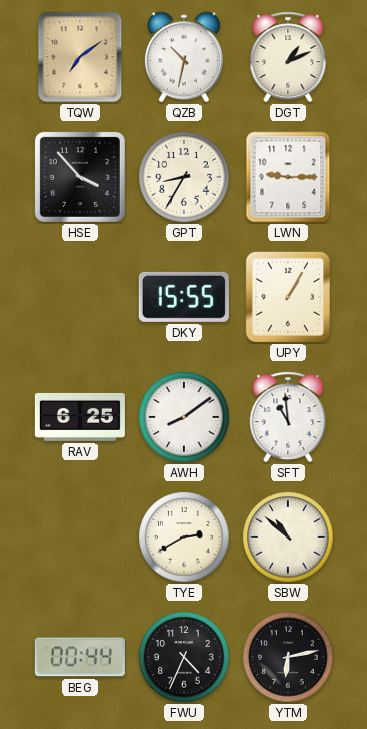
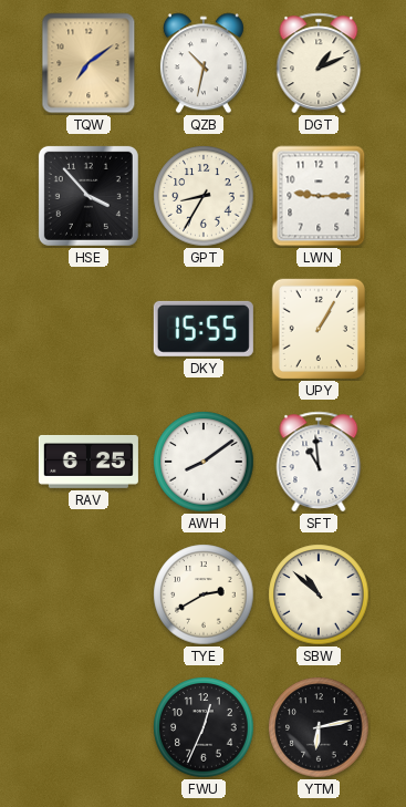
BEG: 00:44 -> none (80, 657)
FWU: 4:34 -> 12:34 (204, 727)
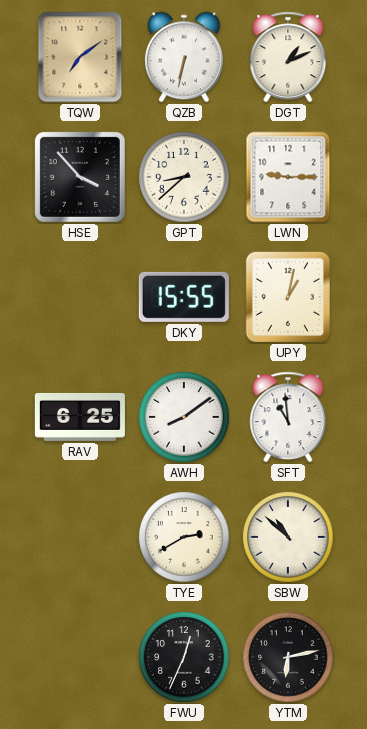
QZB: 10:32 -> 6:32 (184, 57)
GPT: 8:35 -> 8:38 (184, 177)
UPY: 1:05 -> 1:02 (287, 297)
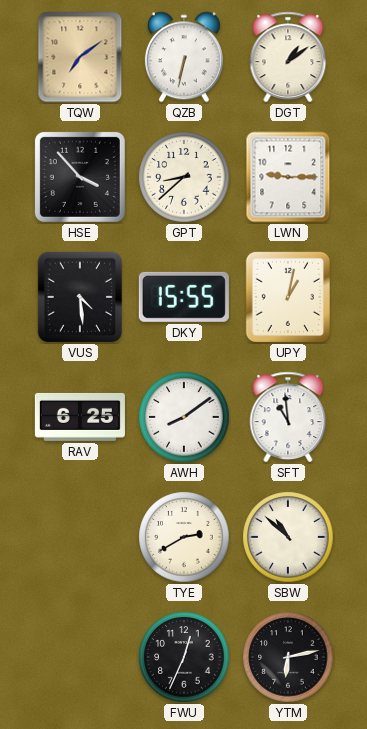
DGT: 1:11 -> 1:09 (288, 57)
VUS: none -> 4:29 (79, 297)
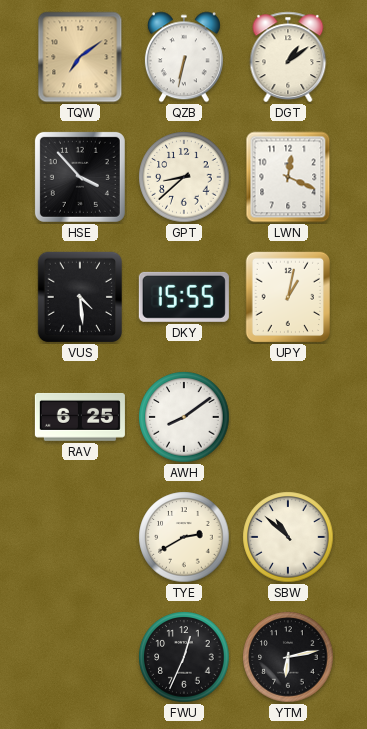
LWN: 9:15 -> 12:19 (288, 177)
SFT: 10:59 -> none (288, 417)
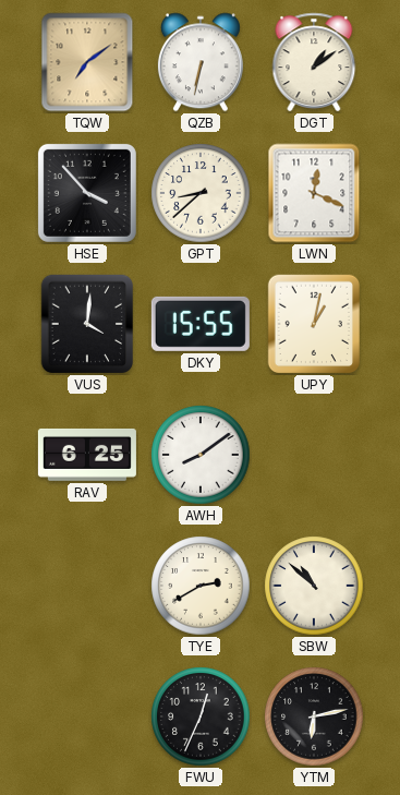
VUS: 4:29 -> 4:01 (86, 324)
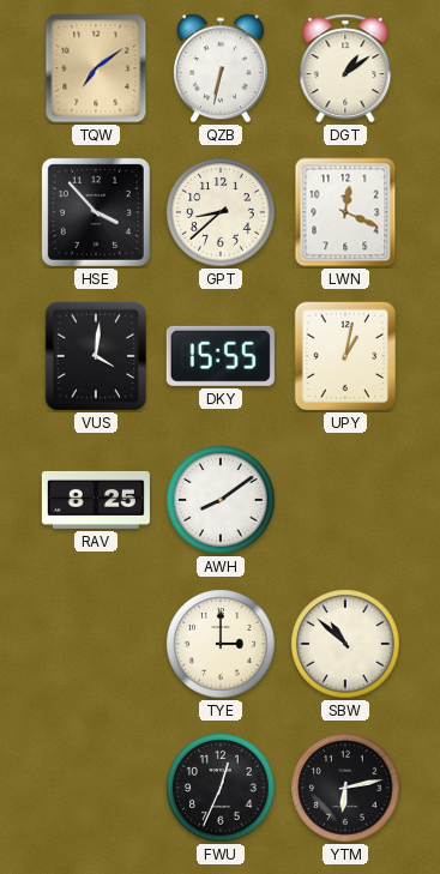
RAV: 6:25 -> 8:25 (96, 500)
TYE: 2:40 -> 3:00 (221, 644)
